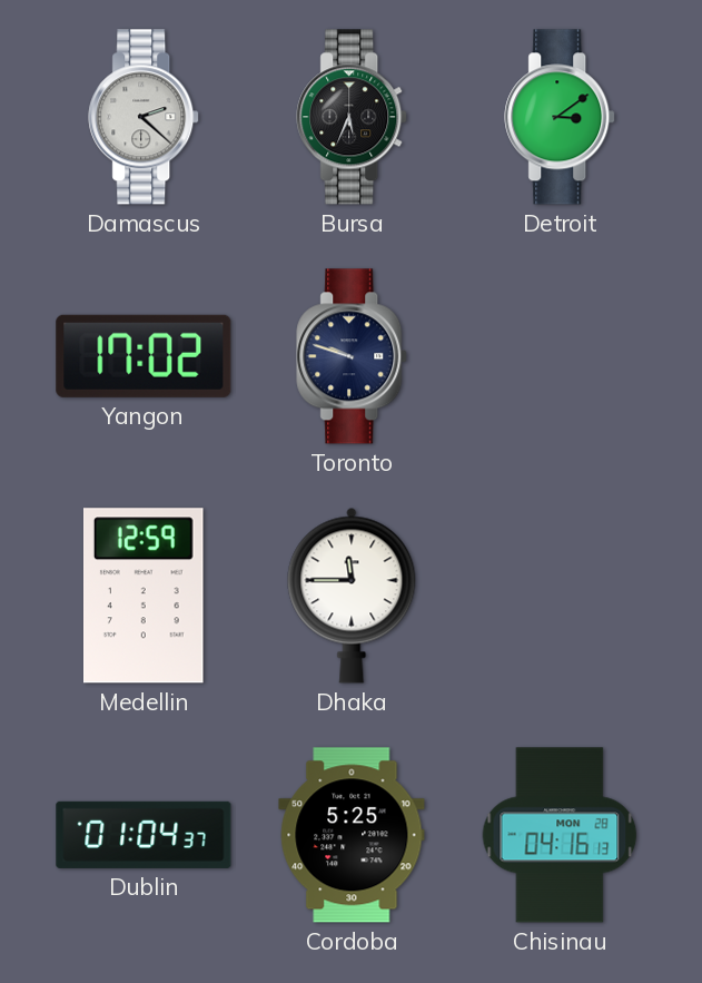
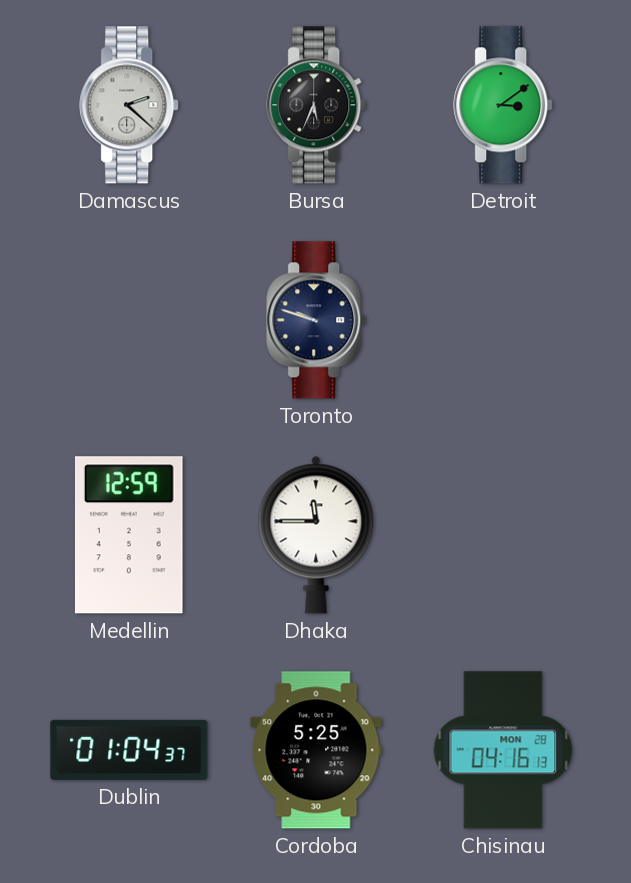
Yangon: 17:02 -> none (144, 356)
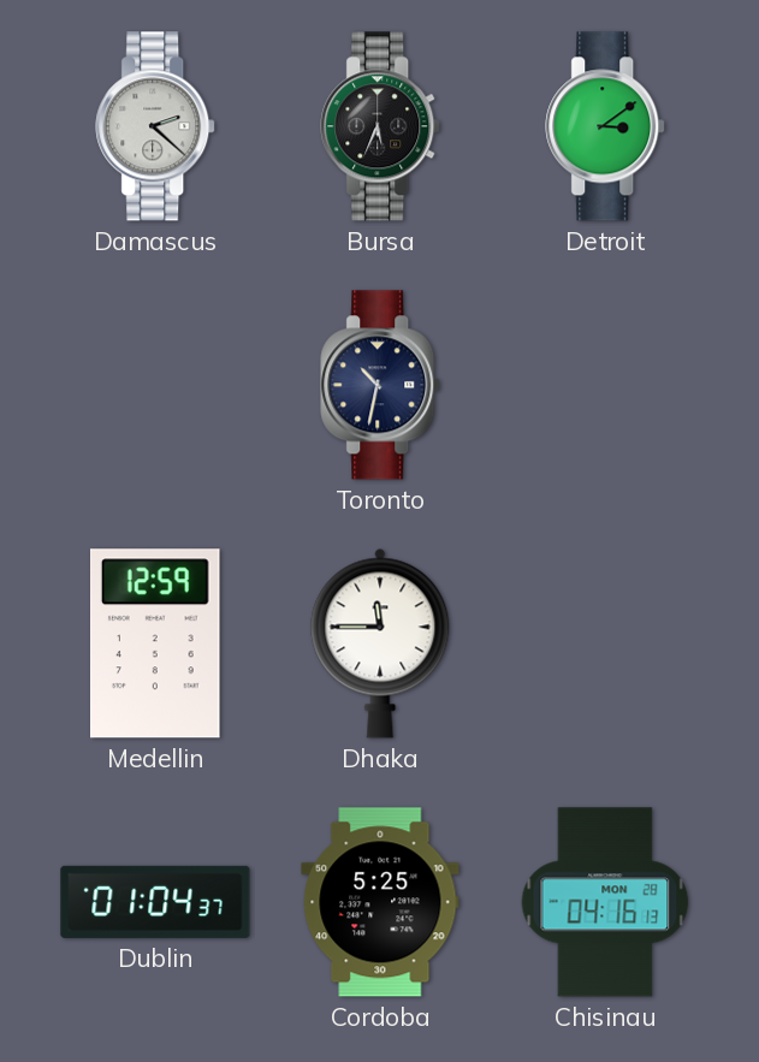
Toronto: 9:48 -> 10:32 (381, 385)
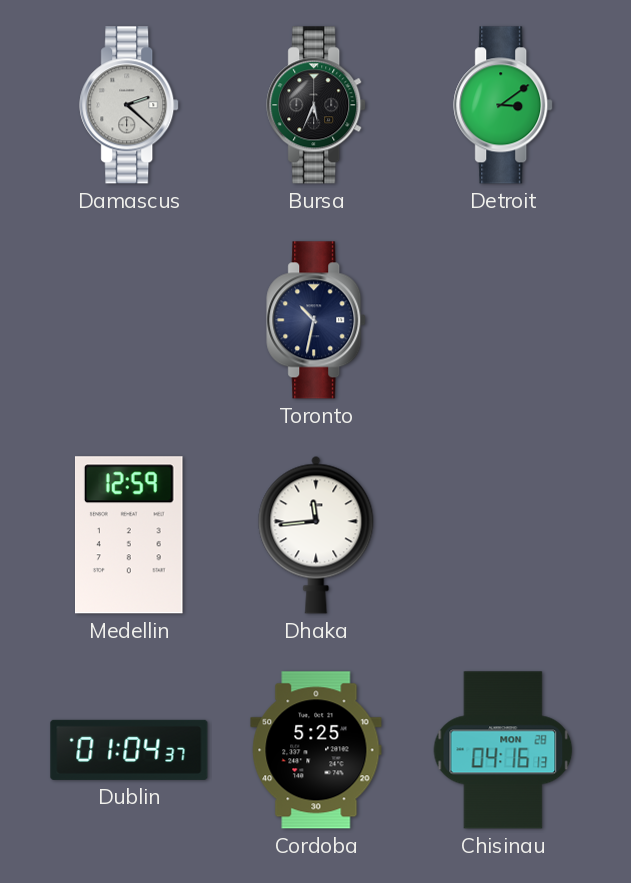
Dhaka: 11:45 -> 11:44 (316, 535)
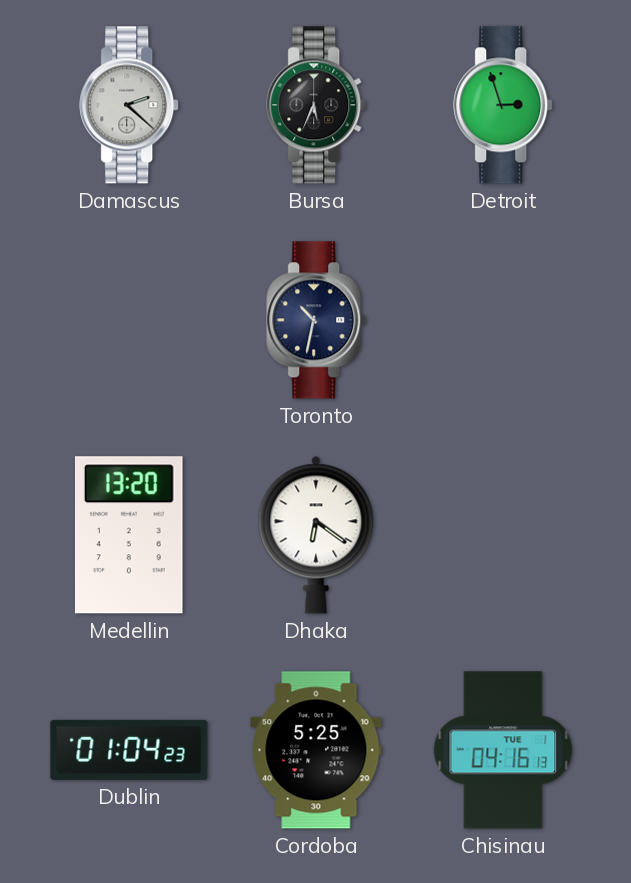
Detroit: 3:09 -> 2:57 (504, 105)
Medellin: 12:59 -> 13:20 (130, 535)
Dhaka: 11:44 -> 6:21 (316, 535)
Dublin: 01:04:37 -> 01:04:23 (129, 750)
Chisinau date: MON 28 -> TUE 1 (503, 750)
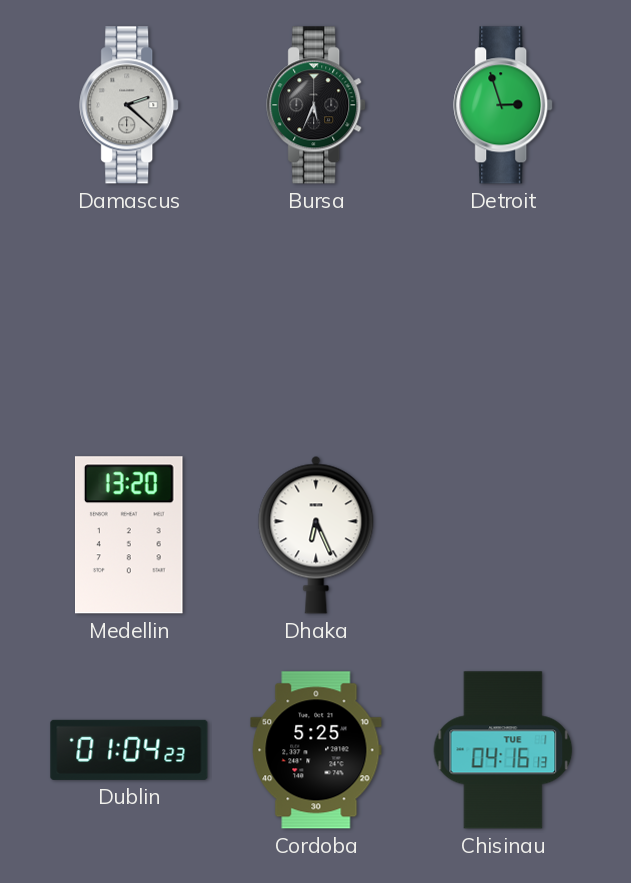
Toronto: 10:32 -> none (317, 320)
Dhaka: 6:21 -> 6:26 (316, 535)
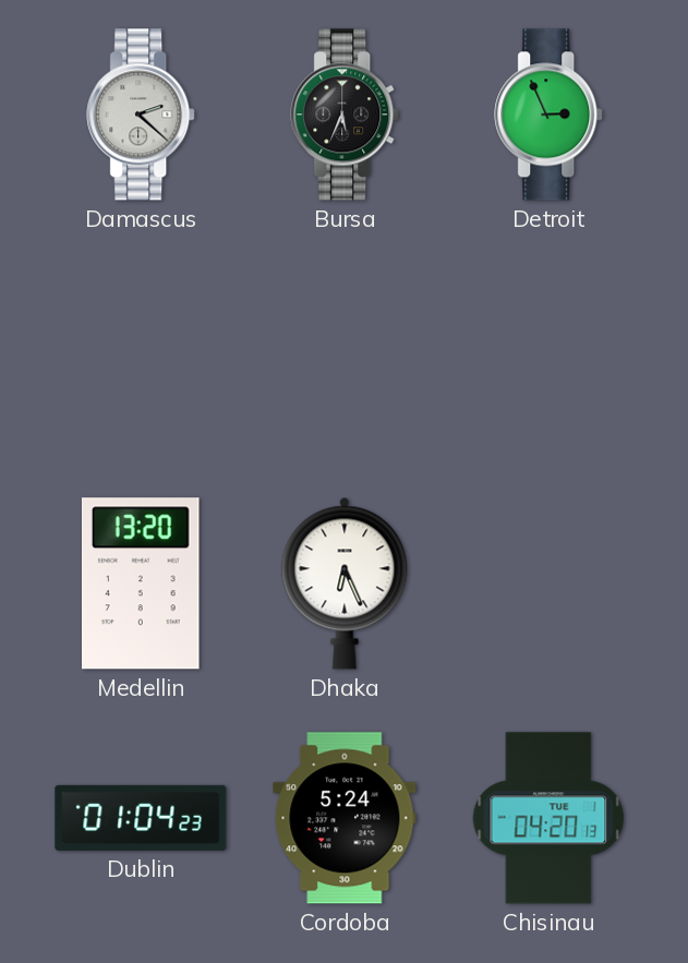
Detroit: 2:57 -> 2:56 (550, 115)
Cordoba: 5:25 -> 5:24 (345, 818)
Chisinau: 04:16 -> 04:20 (548, 818)
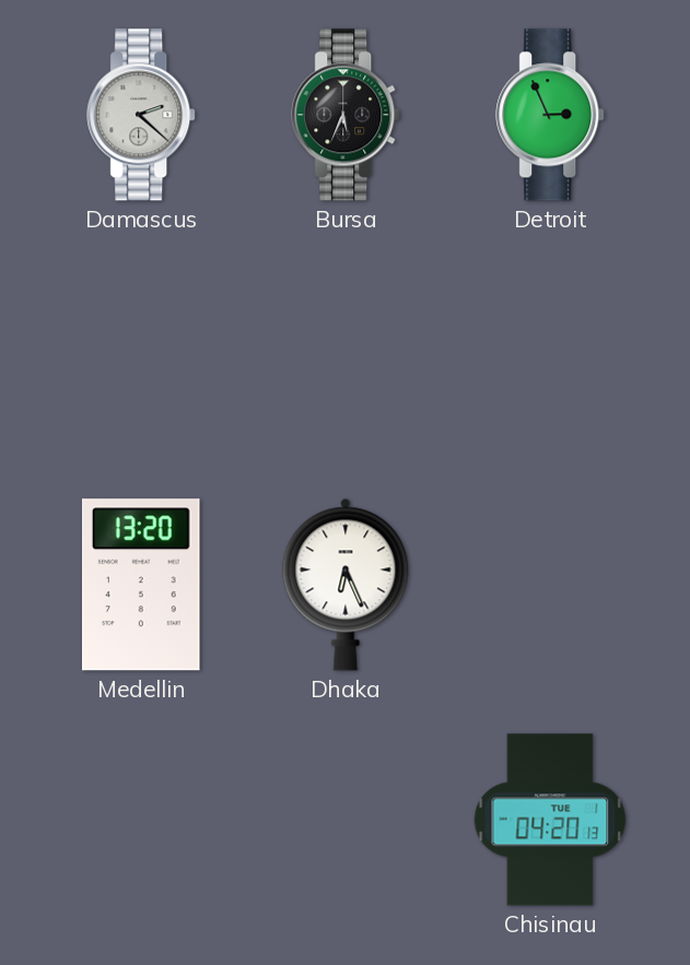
Dublin: 01:04 -> none (141, 818)
Cordoba: 5:24 -> none (345, 818)
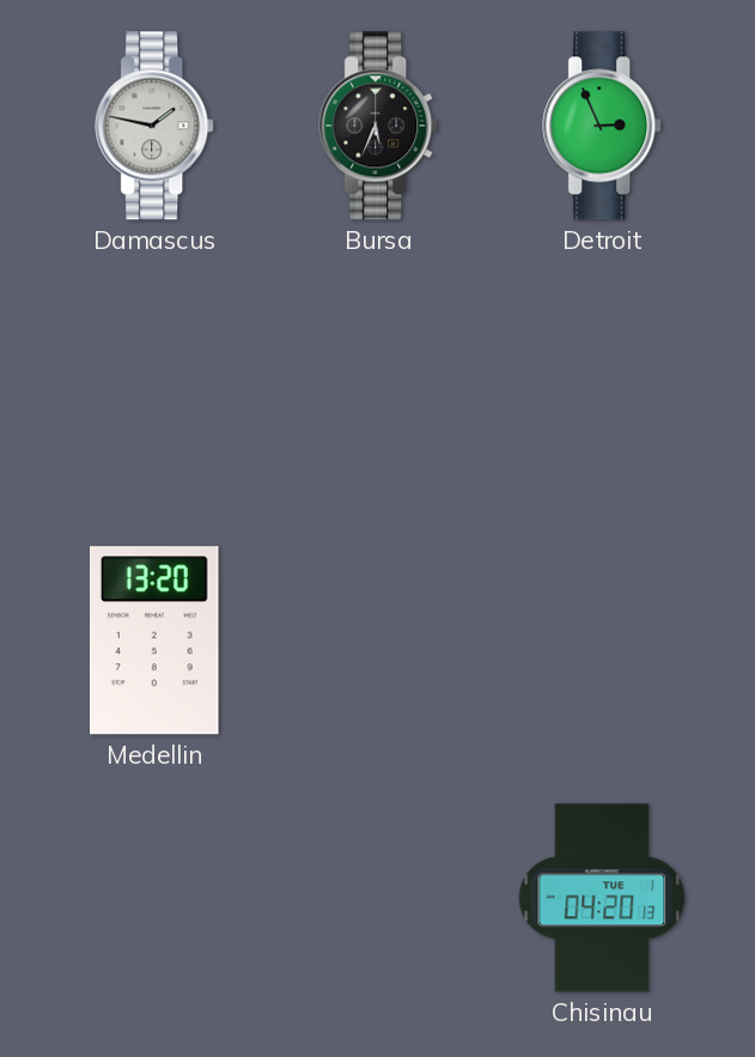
Damascus: 2:22 -> 1:47 (156, 126)
Dhaka: 6:26 -> none (346, 585)
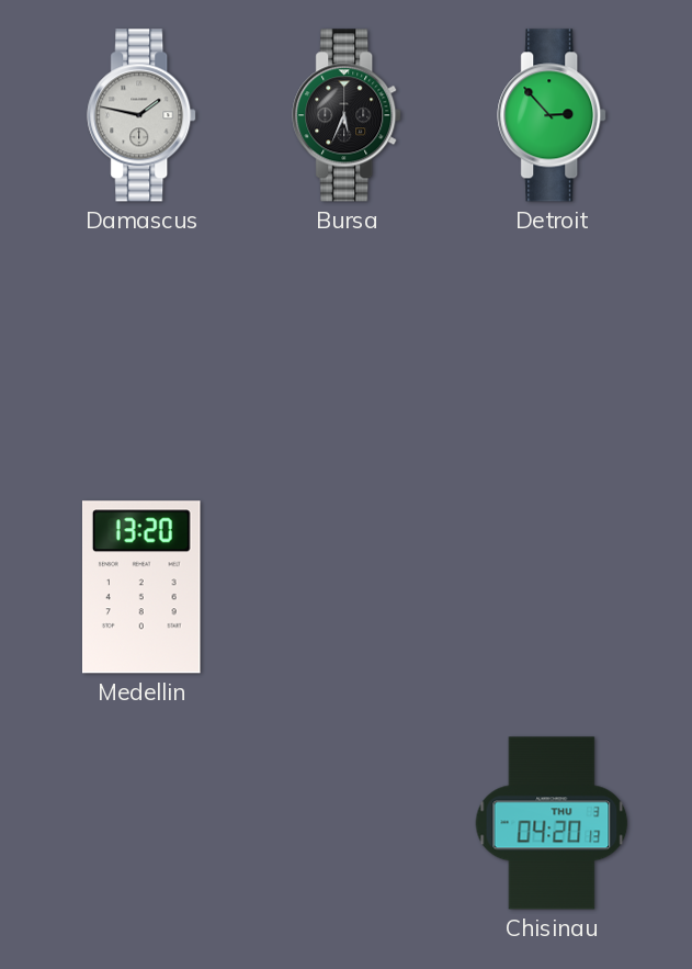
Detroit: 2:56 -> 2:53 (553, 115)
Chisinau date: TUE 1 -> THU 3 (552, 823)
